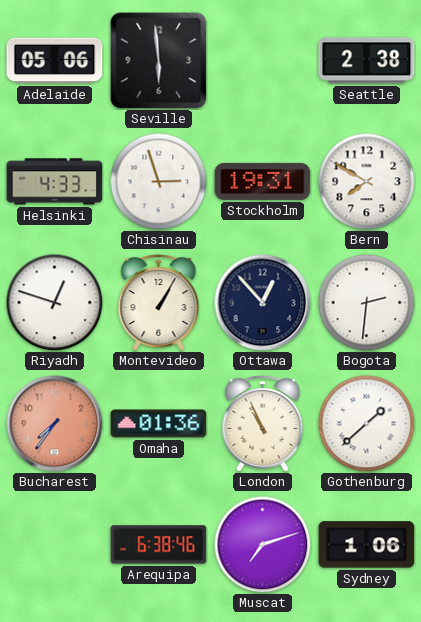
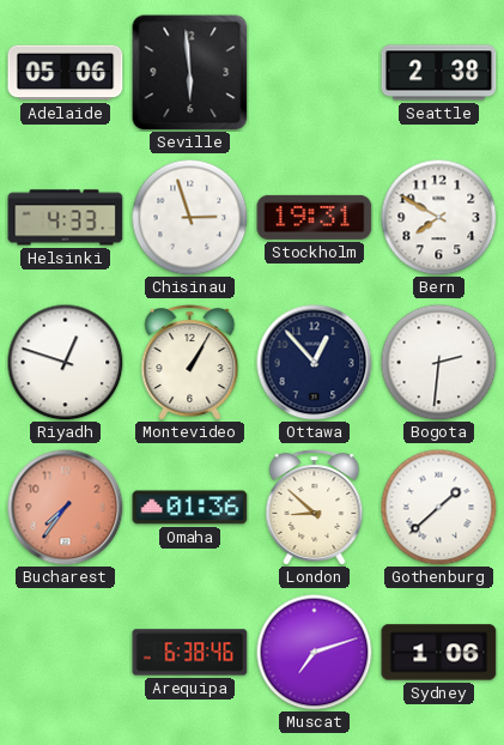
London: 10:56 -> 8:52 (315, 508)
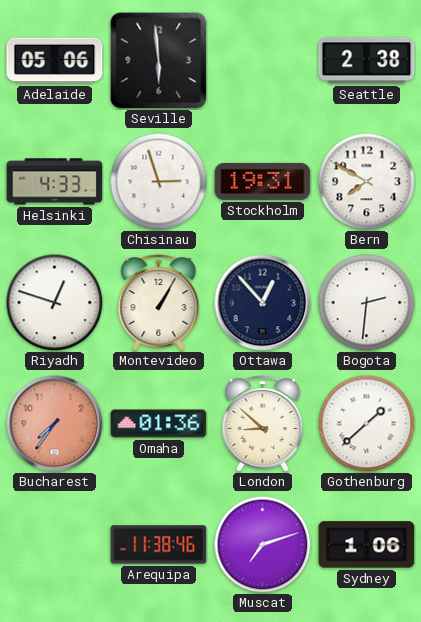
Arequipa: 6:38 -> 11:38 (159, 545)
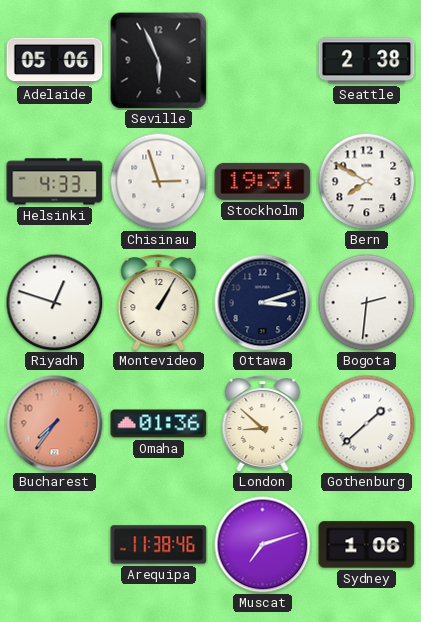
Seville: 5:59 -> 5:56 (159, 61)
Ottawa: 12:53 -> 3:12 (263, 303)
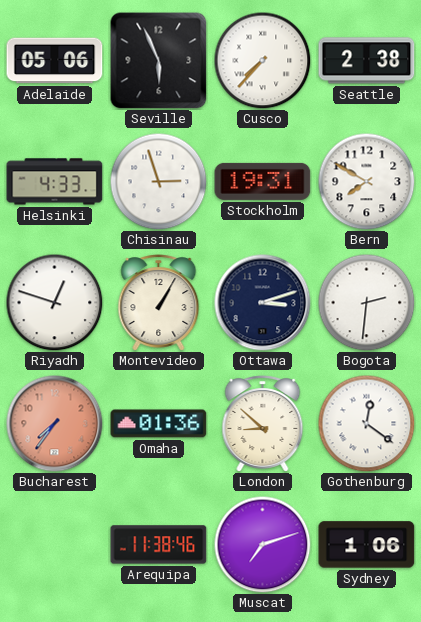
Cusco: none -> 7:37 (262, 60)
Gothenburg: 1:38 -> 12:21 (366, 423)
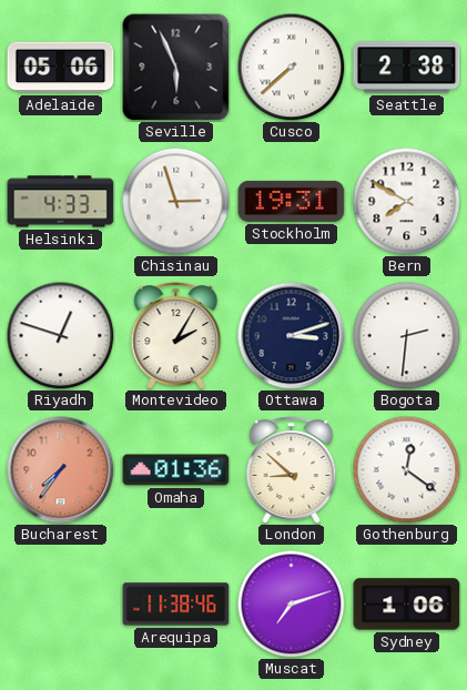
Cusco: 7:37 -> 7:38 (291, 67)
Montevideo: 1:05 -> 2:05 (176, 336)
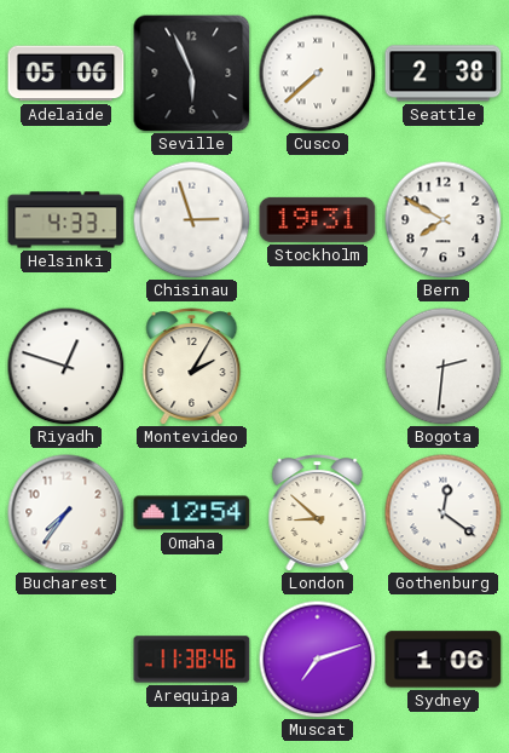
Ottawa: 3:12 -> none (292, 336)
Bucharest dial: salmon -> white (66, 513)
Omaha: 01:36 -> 12:54 (192, 513)
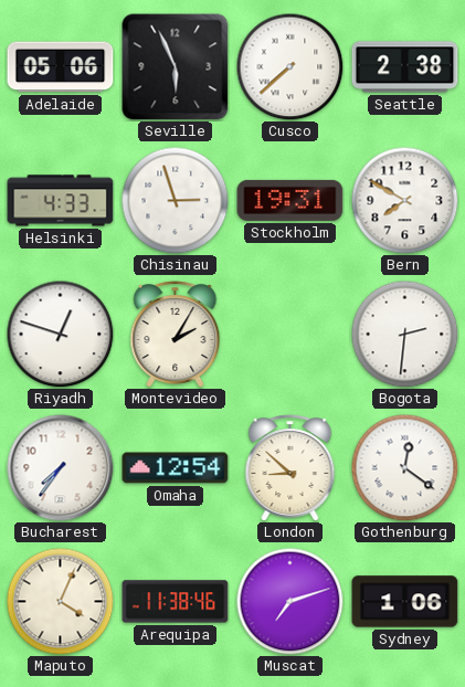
Maputo: none -> 4:04 (60, 601)
